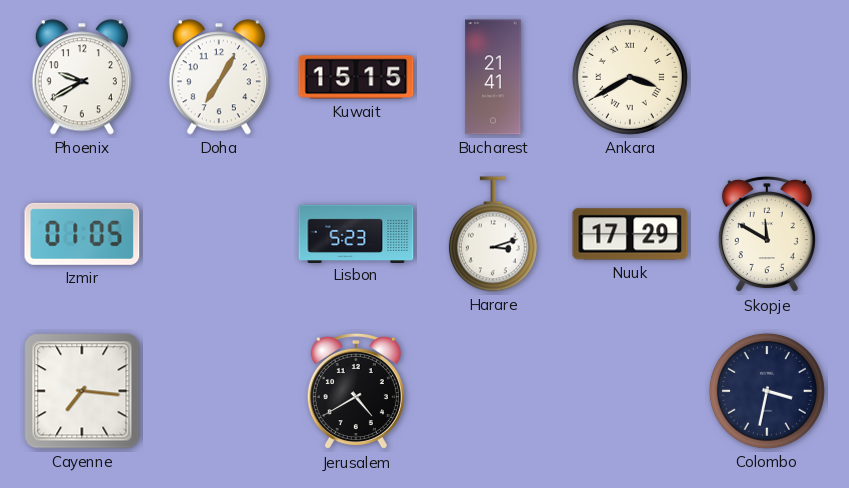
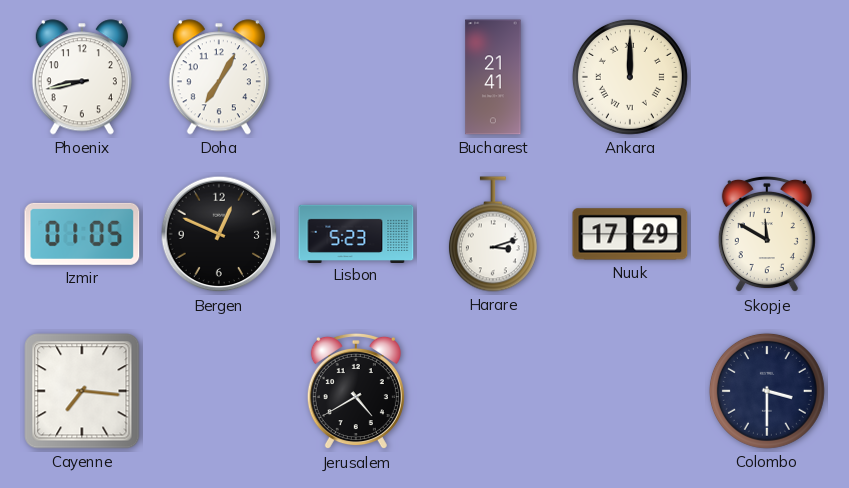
Phoenix: 9:40 -> 8:43 (82, 77)
Kuwait: 15:15 -> none (356, 77)
Ankara: 3:40 -> 12:00 (630, 77)
Bergen: none -> 12:49 (219, 234)
Colombo: 3:32 -> 3:30 (767, 391)
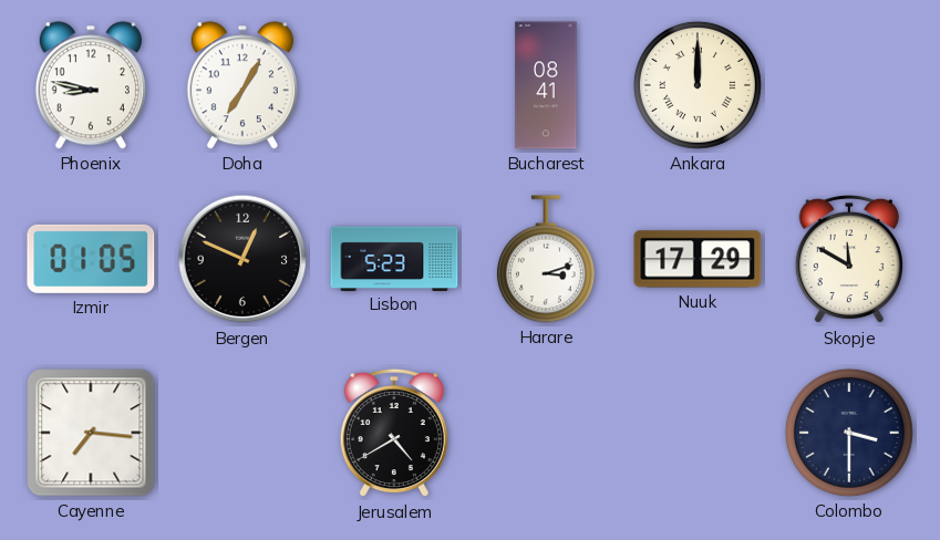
Phoenix: 8:43 -> 8:47 (91, 85)
Bucharest: 21:41 -> 08:41 (546, 85)
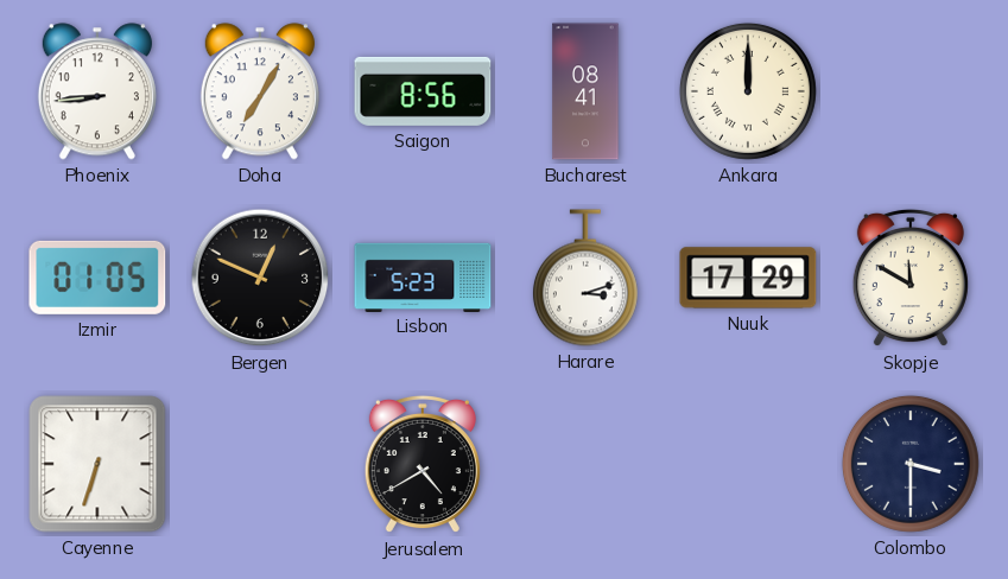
Phoenix: 8:47 -> 8:44 (97, 91)
Saigon: none -> 8:56 (423, 91)
Cayenne: 7:16 -> 6:33 (97, 464)
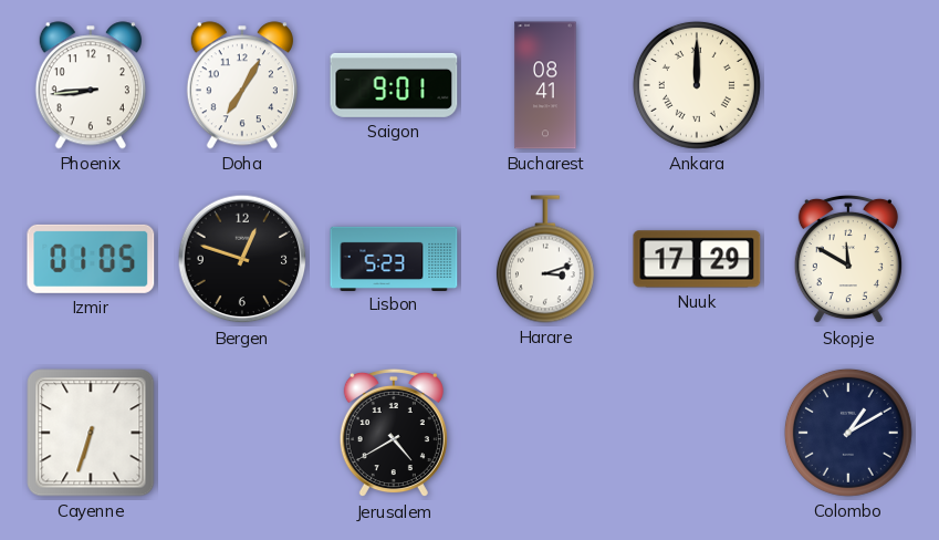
Saigon: 8:56 -> 9:01 (394, 85)
Bergen: 12:49 -> 12:48 (242, 259)
Colombo: 3:30 -> 1:10 (848, 433)
